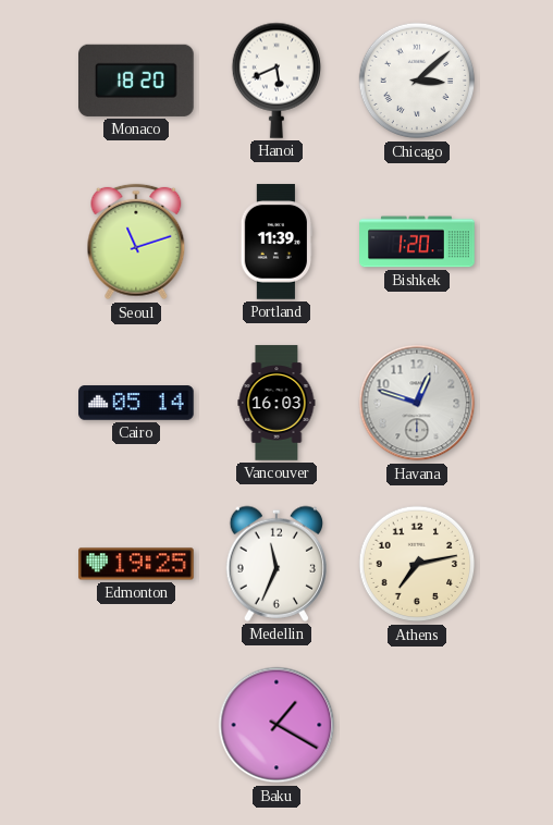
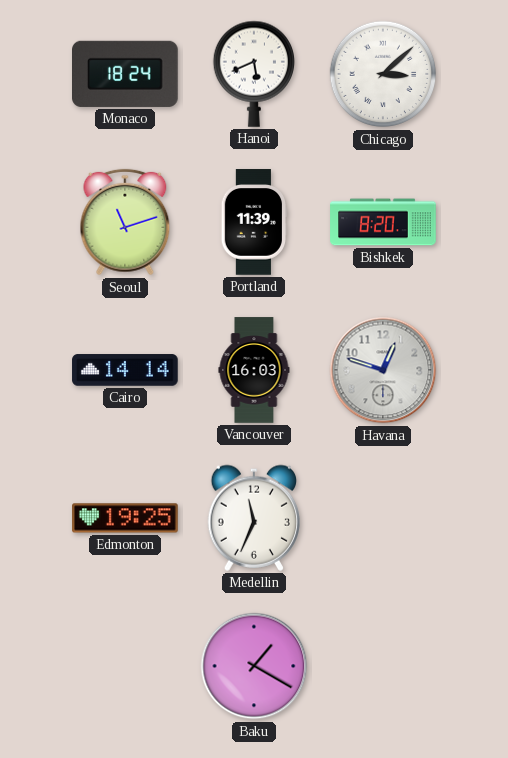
Monaco: 18:20 -> 18:24 (126, 74)
Bishkek: 1:20 -> 8:20 (383, 222)
Cairo: 05:14 -> 14:14 (125, 370)
Athens: 7:13 -> none (417, 564)
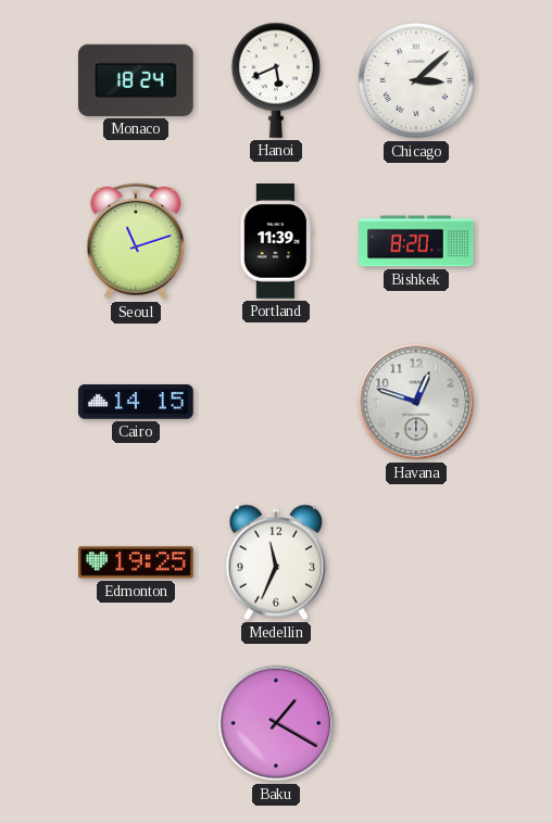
Cairo: 14:14 -> 14:15 (136, 402)
Vancouver: 16:03 -> none (254, 370)
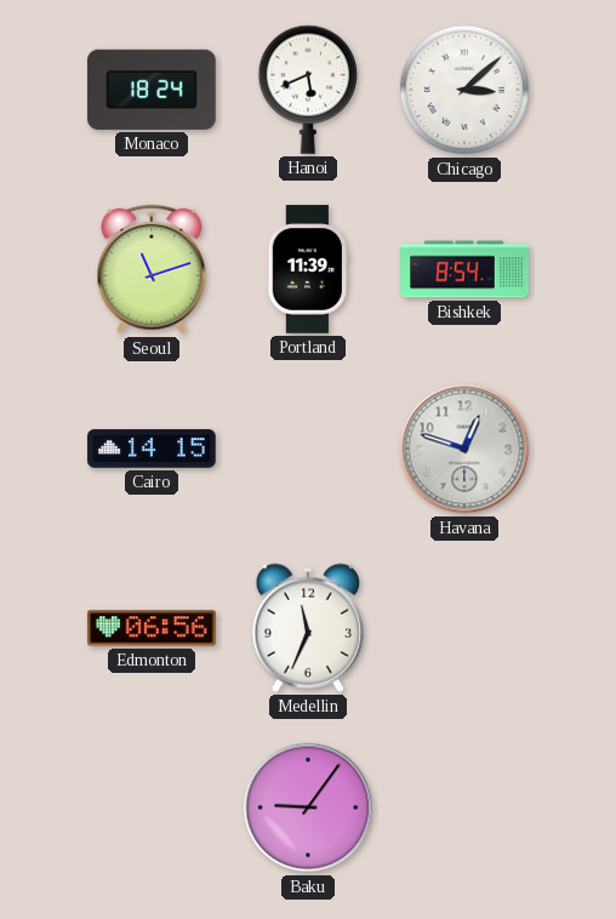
Bishkek: 8:20 -> 8:54 (464, 269)
Edmonton: 19:25 -> 06:56 (152, 628)
Baku: 1:20 -> 9:06 (308, 807)
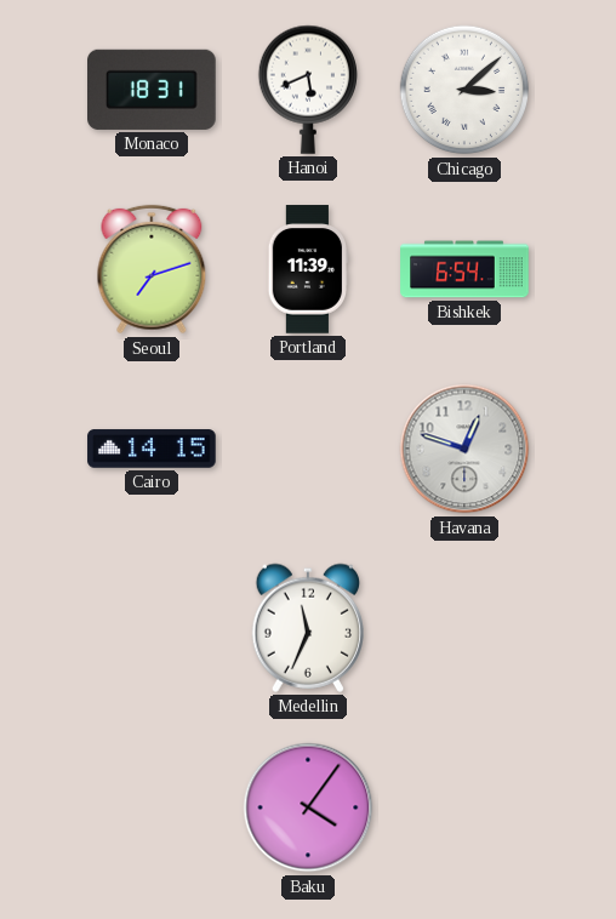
Monaco: 18:24 -> 18:31 (153, 90)
Seoul: 11:12 -> 7:12 (152, 269)
Bishkek: 8:54 -> 6:54 (464, 269)
Edmonton: 06:56 -> none (152, 628)
Baku: 9:06 -> 4:06 (308, 807)
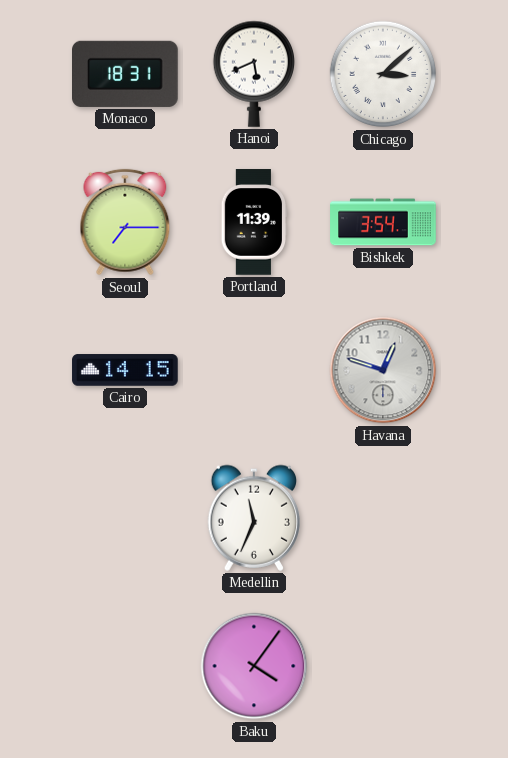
Seoul: 7:12 -> 7:15 (125, 222)
Bishkek: 6:54 -> 3:54 (383, 222)
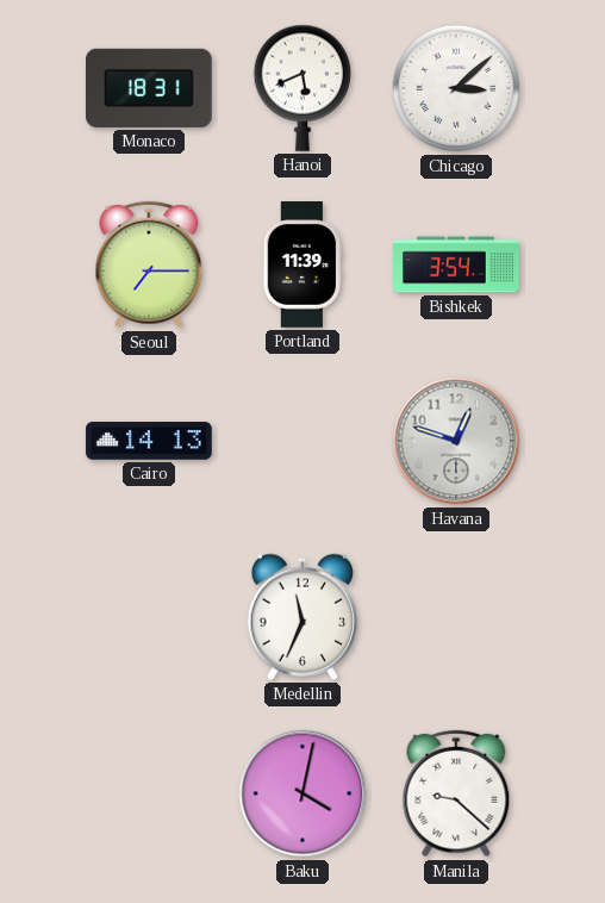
Cairo: 14:15 -> 14:13 (149, 441)
Baku: 4:06 -> 4:02 (302, 793)
Manila: none -> 9:22 (456, 793)
